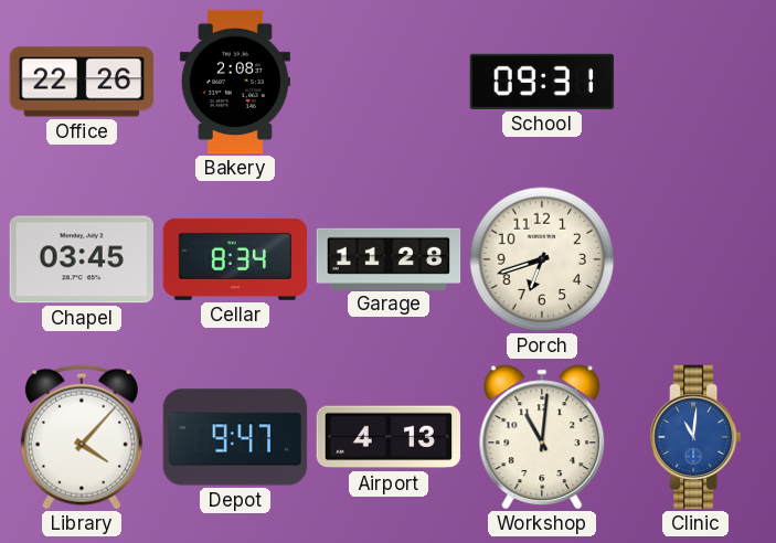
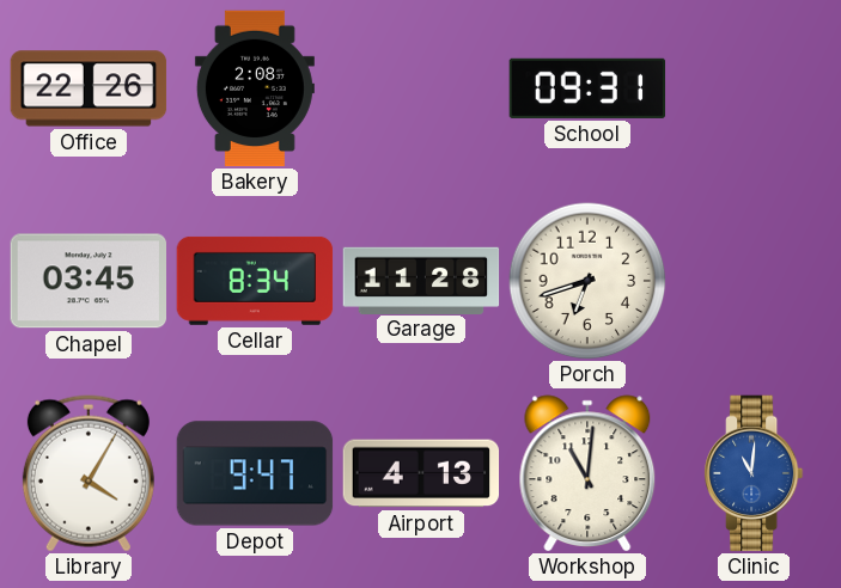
Library: 4:07 -> 4:05 (89, 473)
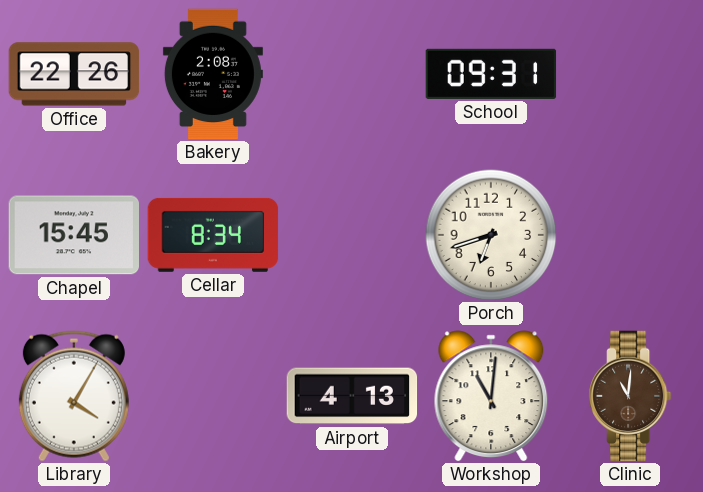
Chapel: 03:45 -> 15:45 (74, 235)
Garage: 11:28 -> none (421, 280)
Depot: 9:47 -> none (255, 473)
Clinic dial: blue -> brown (630, 396)
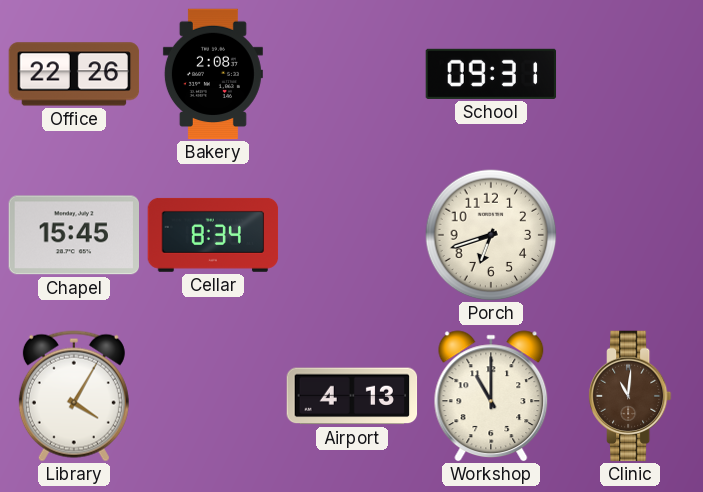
Workshop: 11:01 -> 11:00 (491, 396)
